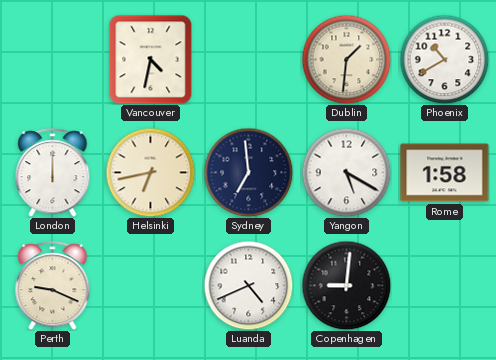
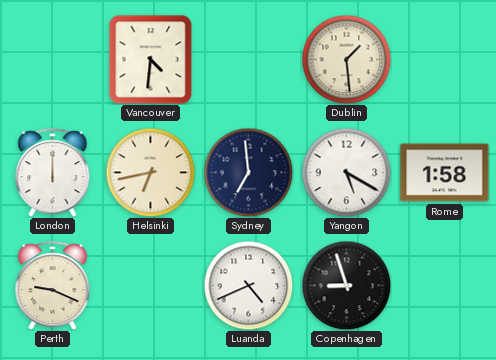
Vancouver: 4:32 -> 4:31 (151, 59)
Dublin: 1:31 -> 1:29 (346, 59)
Phoenix: 10:40 -> none (444, 59)
Copenhagen: 9:01 -> 8:57 (346, 285)
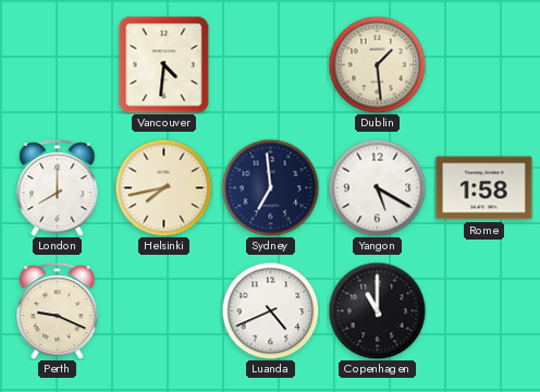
London: 12:00 -> 8:00 (58, 188)
Helsinki: 6:43 -> 7:43 (163, 187)
Copenhagen: 8:57 -> 11:00 (377, 310)
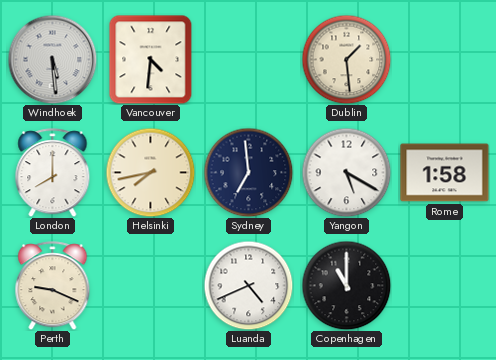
Windhoek: none -> 5:29 (52, 59)
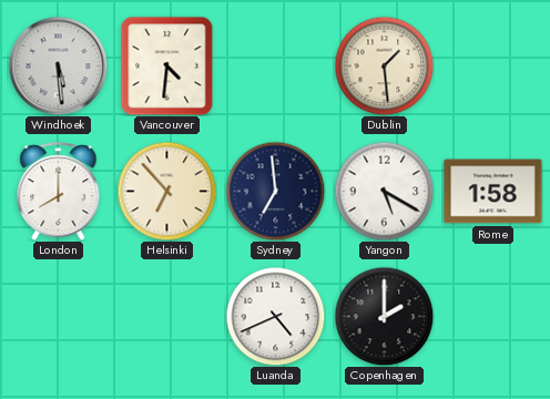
Helsinki: 7:43 -> 6:53 (166, 191)
Perth: 9:19 -> none (53, 286)
Copenhagen: 11:00 -> 2:00 (384, 316)
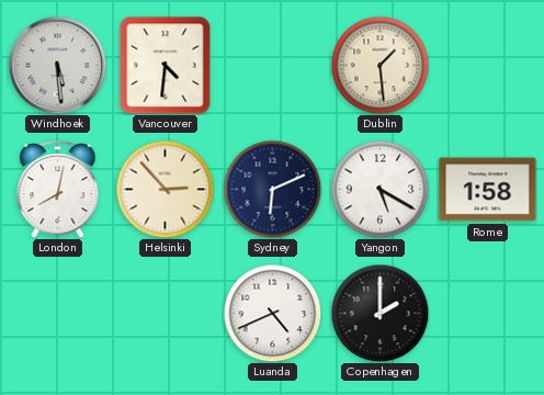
London: 8:00 -> 8:02 (58, 190)
Helsinki: 6:53 -> 2:53 (165, 189)
Sydney: 6:59 -> 6:11 (272, 189)
